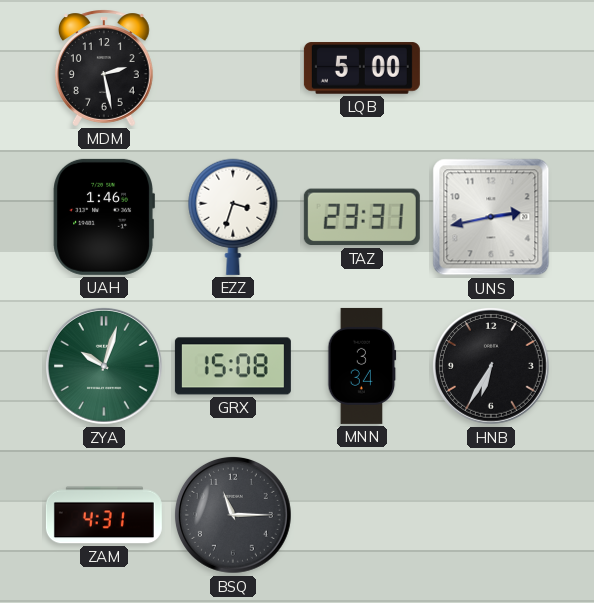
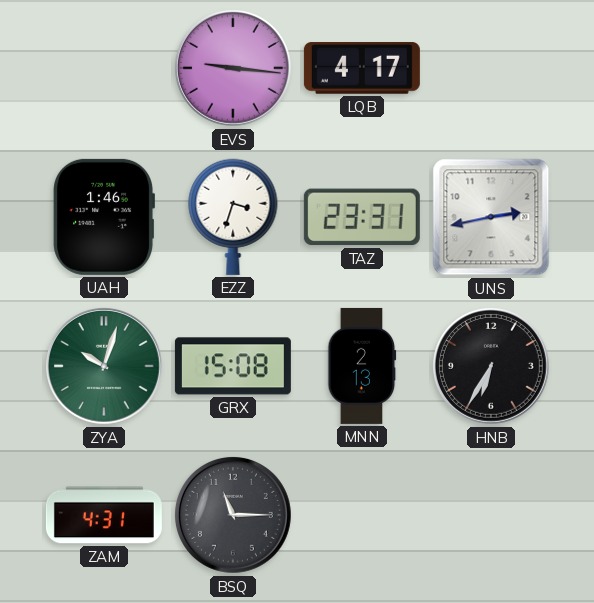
MDM: 2:28 -> none (104, 68)
EVS: none -> 9:16 (233, 68)
LQB: 5:00 -> 4:17 (362, 68)
MNN: 3:34 -> 2:13 (362, 366)
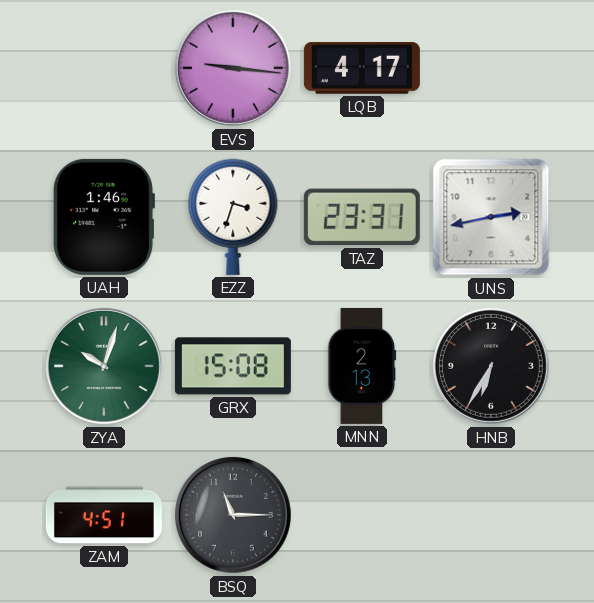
ZAM: 4:31 -> 4:51 (104, 515)
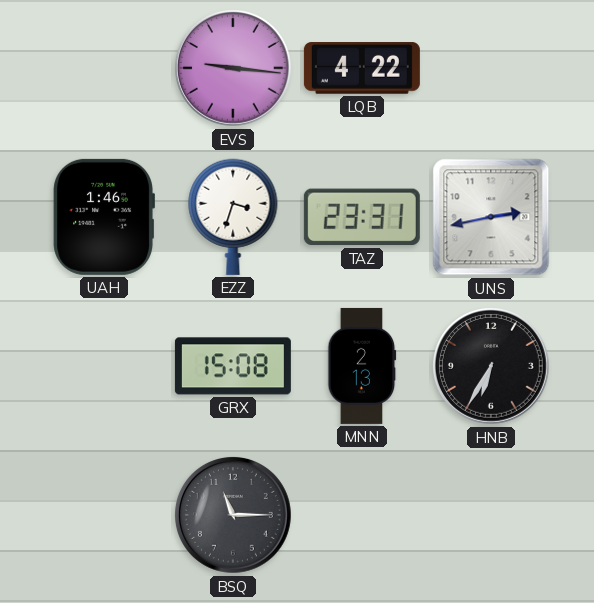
LQB: 4:17 -> 4:22 (362, 68)
ZYA: 10:03 -> none (104, 366)
ZAM: 4:51 -> none (104, 515)
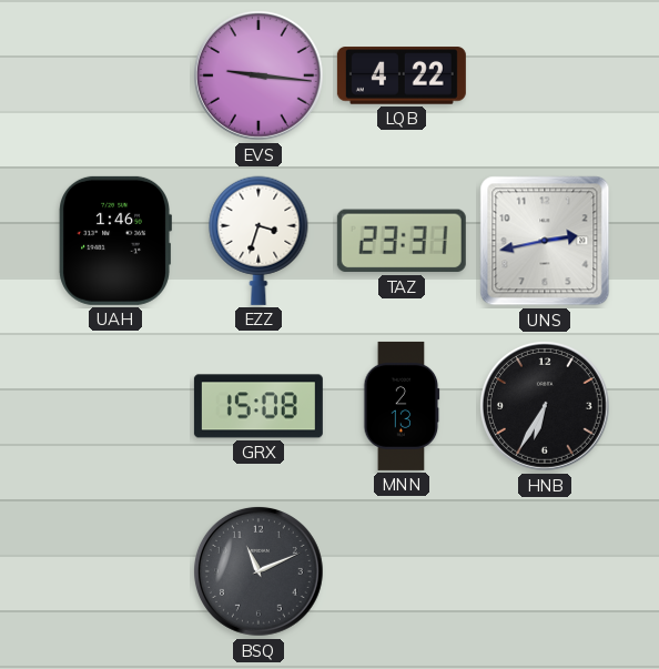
BSQ: 11:15 -> 11:11 (258, 571)
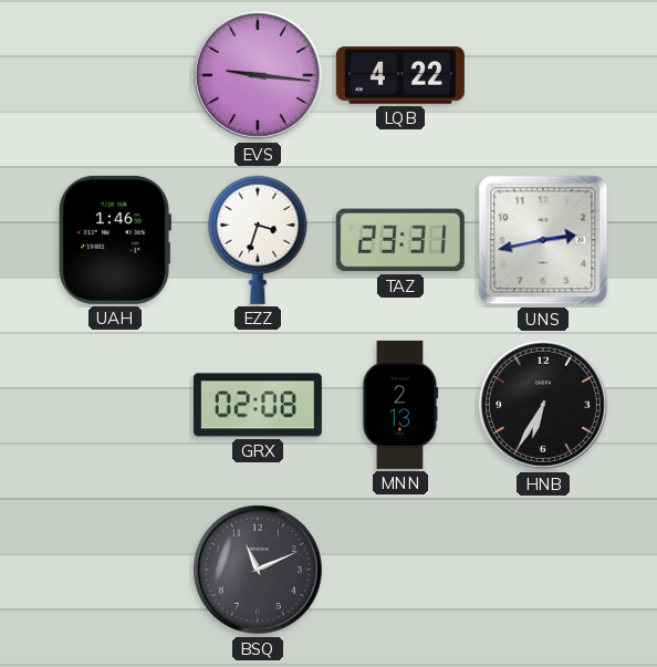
GRX: 15:08 -> 02:08 (258, 405)
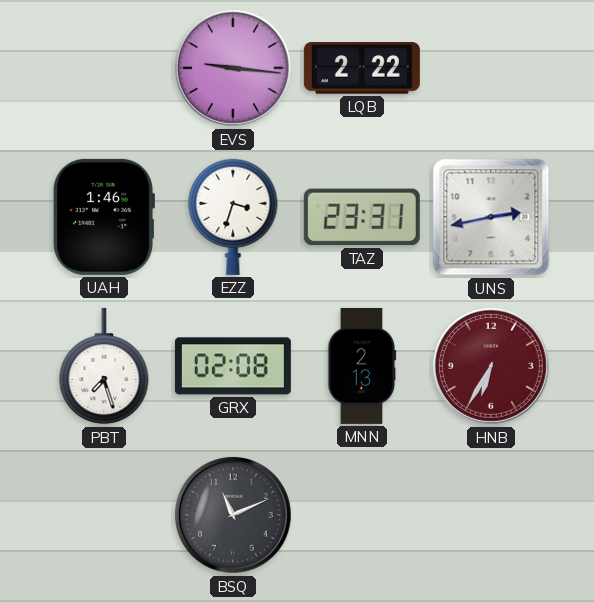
LQB: 4:22 -> 2:22 (362, 68)
PBT: none -> 7:27 (104, 366)
HNB dial: black -> burgundy (491, 366)
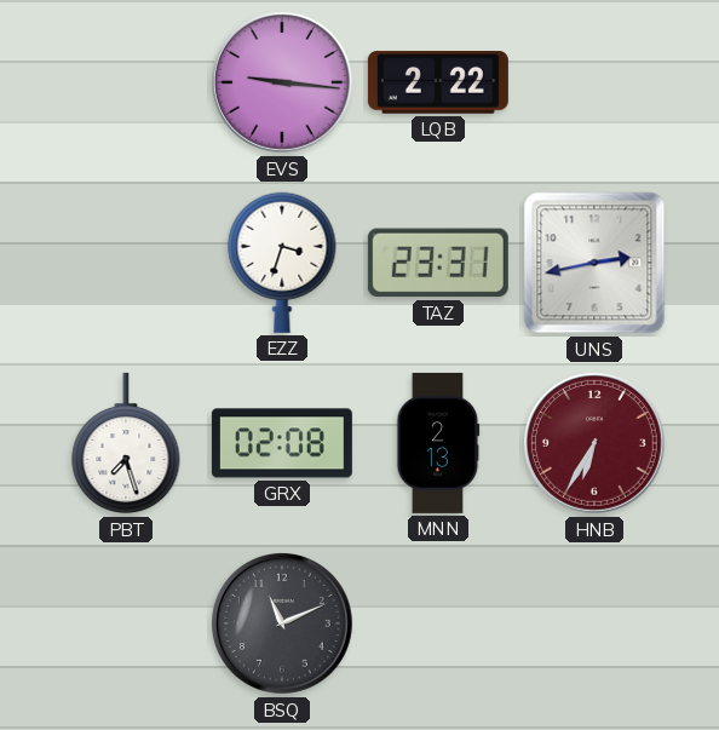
UAH: 1:46 -> none (104, 217)
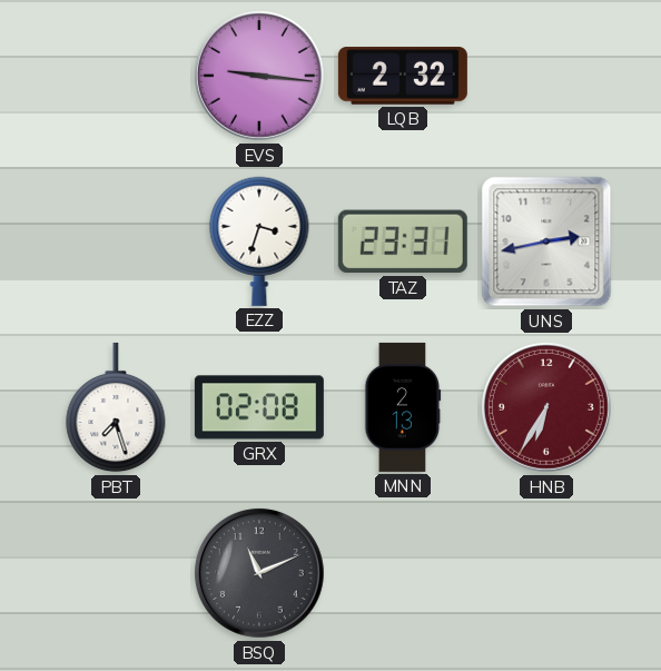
LQB: 2:22 -> 2:32 (403, 76)
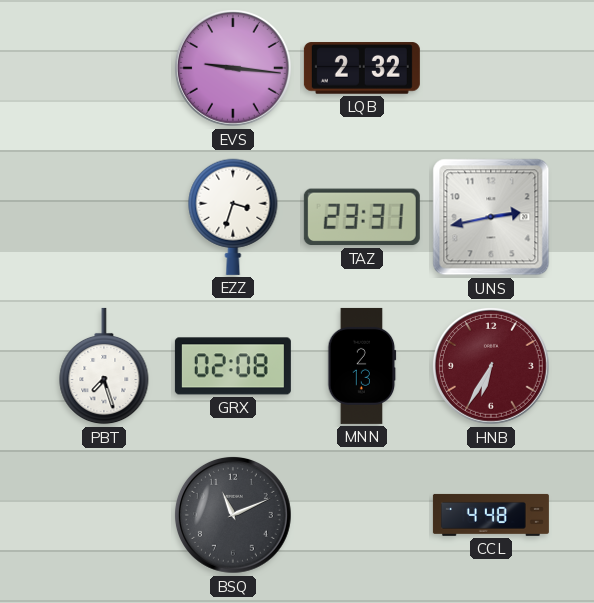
CCL: none -> 4:48 (491, 515)
